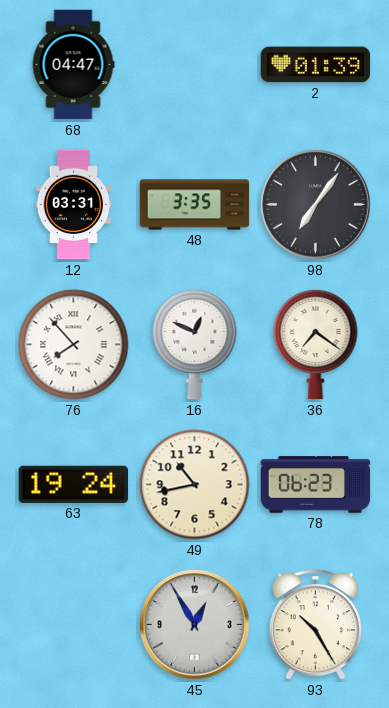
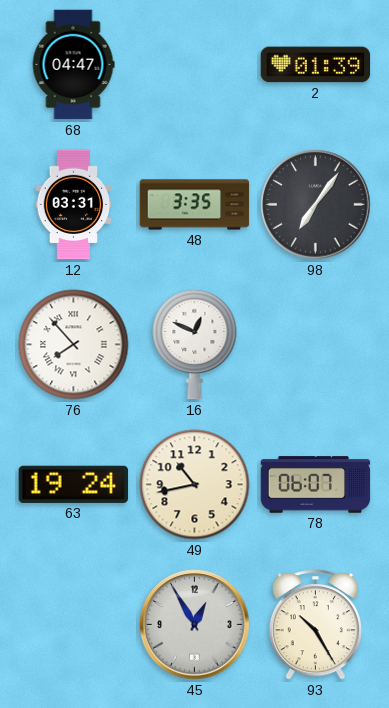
36: 7:21 -> none (316, 344)
78: 06:23 -> 06:07 (316, 485)
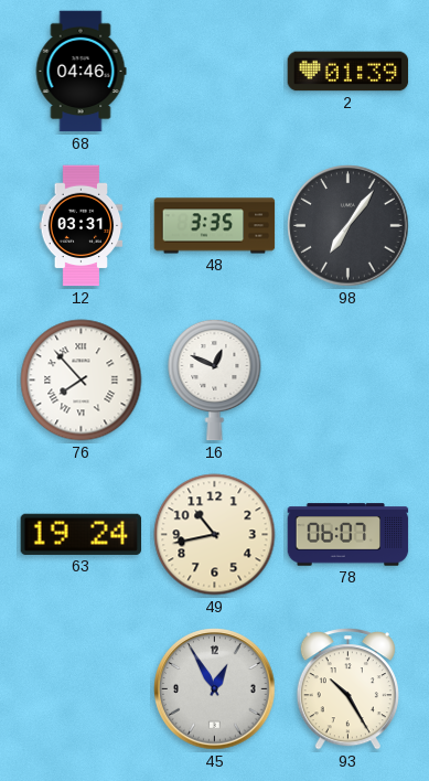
68: 04:47 -> 04:46 (81, 72)
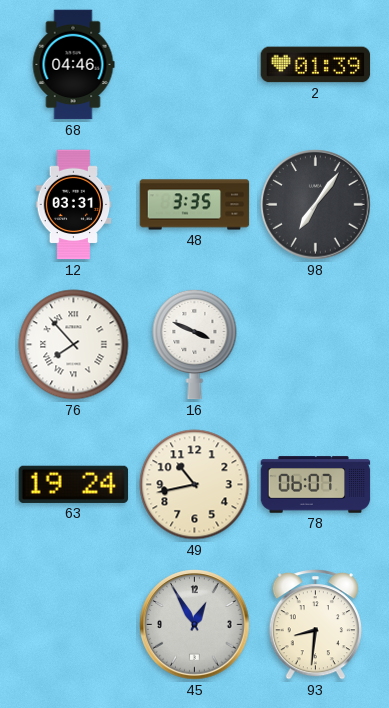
16: 12:49 -> 3:49 (195, 344)
93: 10:25 -> 8:31 (315, 625)
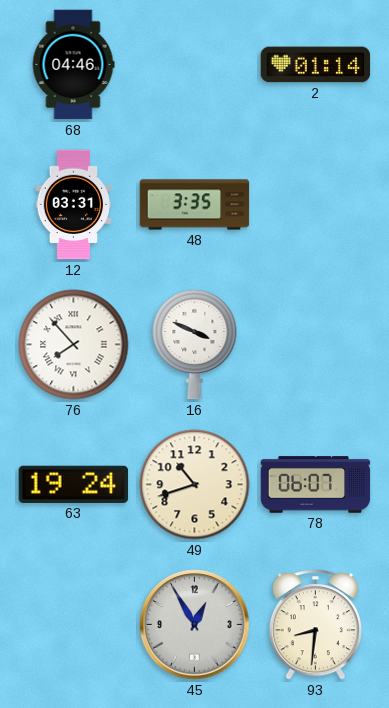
2: 01:39 -> 01:14 (316, 65)
98: 7:06 -> none (316, 205)
49: 10:43 -> 10:42 (195, 485)
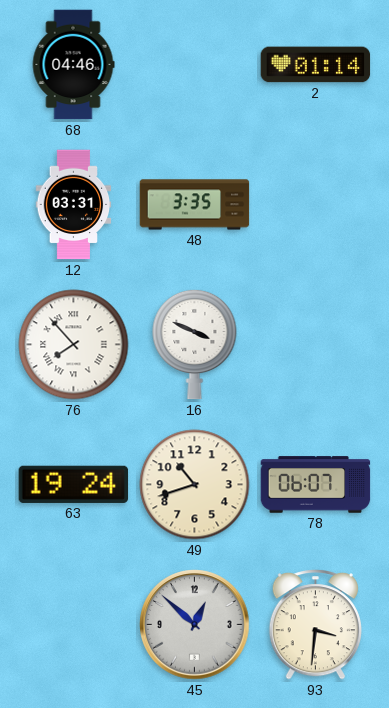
45: 12:55 -> 12:52 (195, 625)
93: 8:31 -> 3:31 (315, 625)
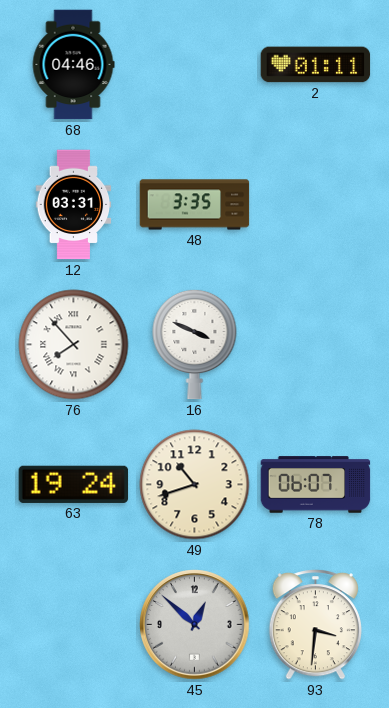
2: 01:14 -> 01:11 (316, 65)
